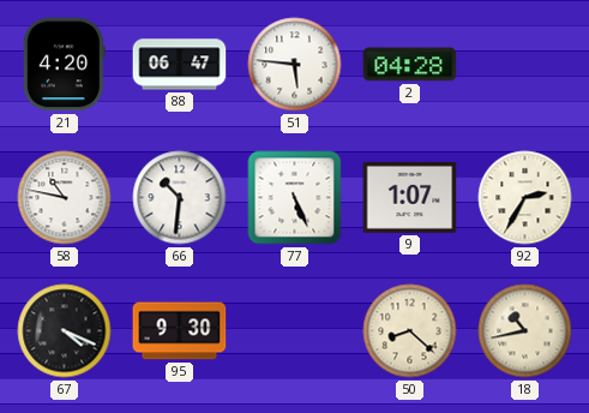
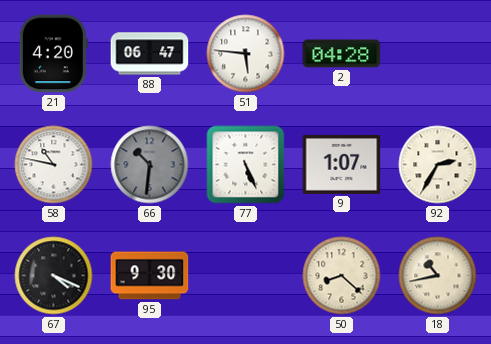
66 dial: white -> grey (150, 165)
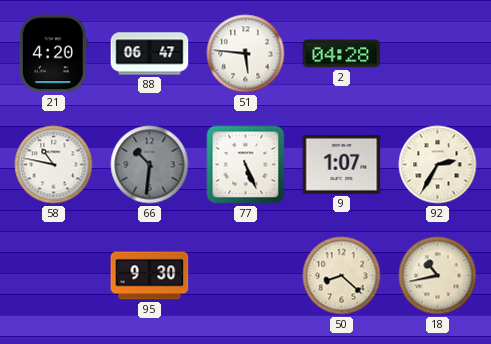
67: 4:19 -> none (54, 276)
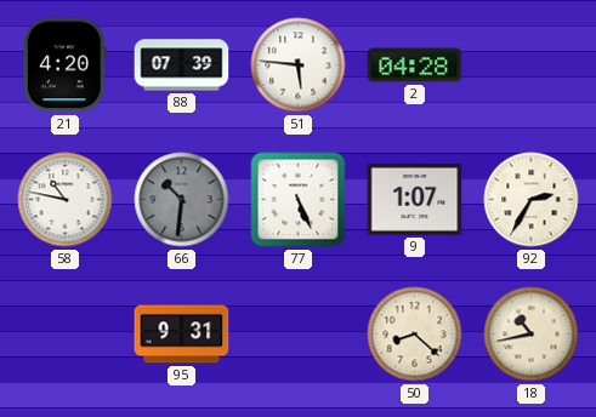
88: 06:47 -> 07:39 (182, 65)
95: 9:30 -> 9:31 (182, 335)
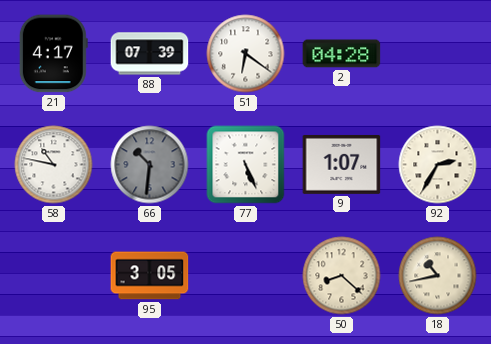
21: 4:20 -> 4:17 (53, 54)
51: 5:46 -> 6:21 (246, 54)
95: 9:31 -> 3:05 (150, 276)
